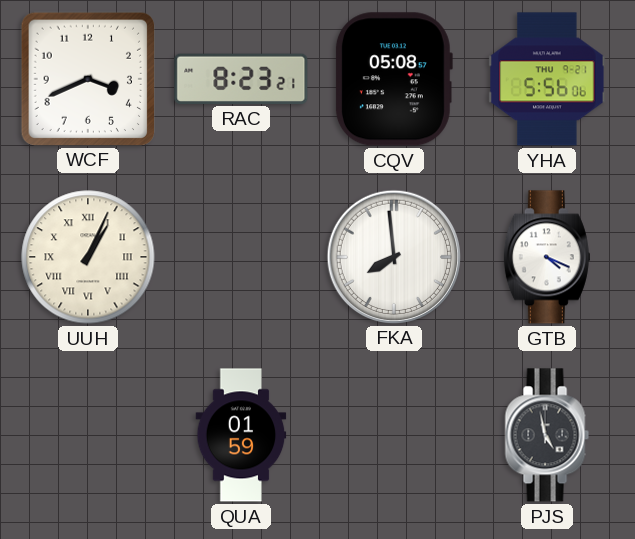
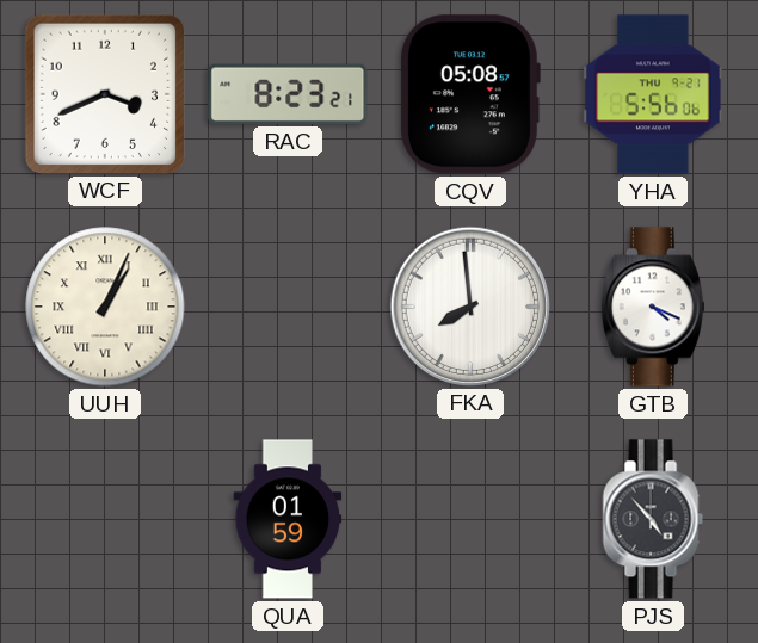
PJS: 4:58 -> 4:53 (653, 519)
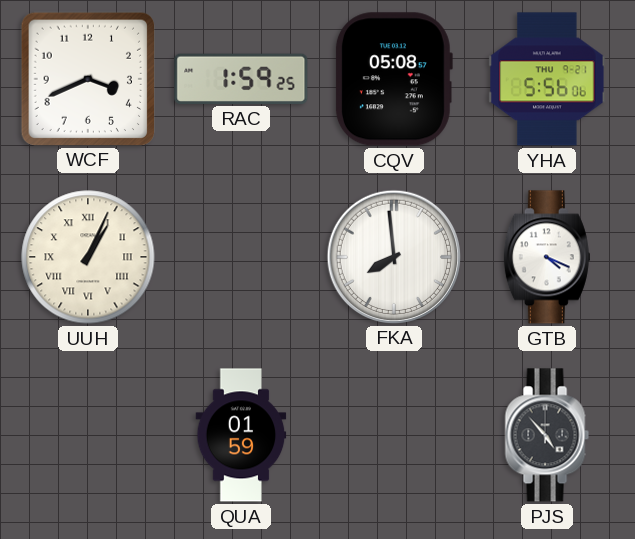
RAC: 8:23 -> 1:59 (241, 79)
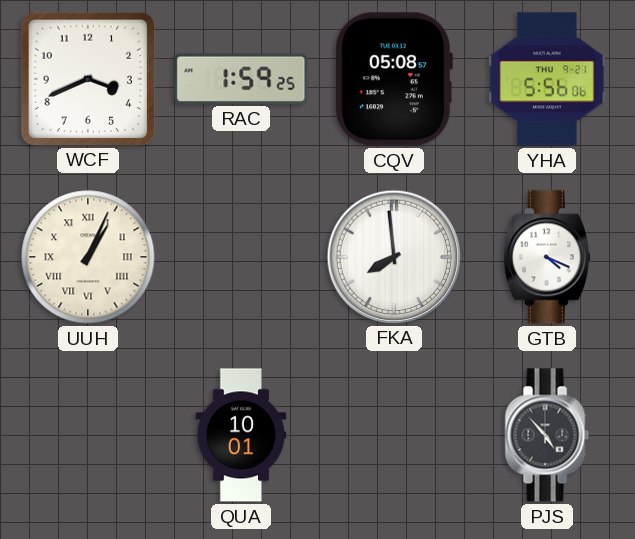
QUA: 01:59 -> 10:01 (241, 435)
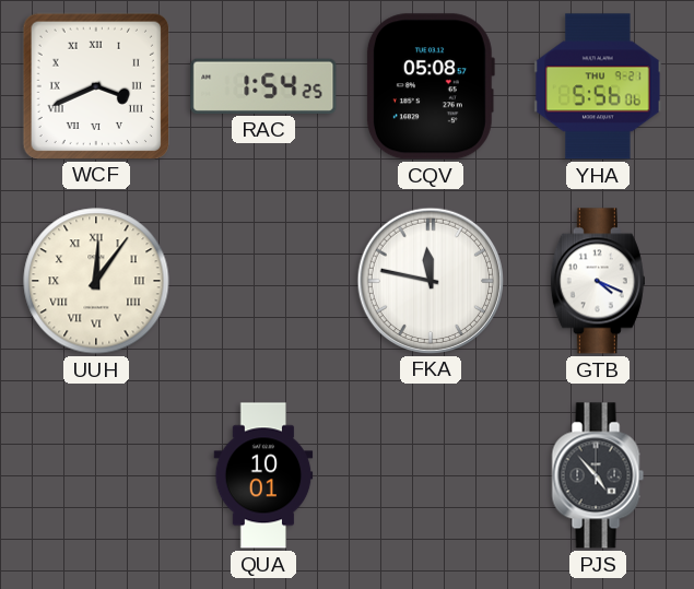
WCF numerals: Arabic -> Roman (95, 85)
RAC: 1:59 -> 1:54 (263, 86)
UUH: 1:04 -> 12:06 (96, 281)
FKA: 7:59 -> 11:47 (430, 280)
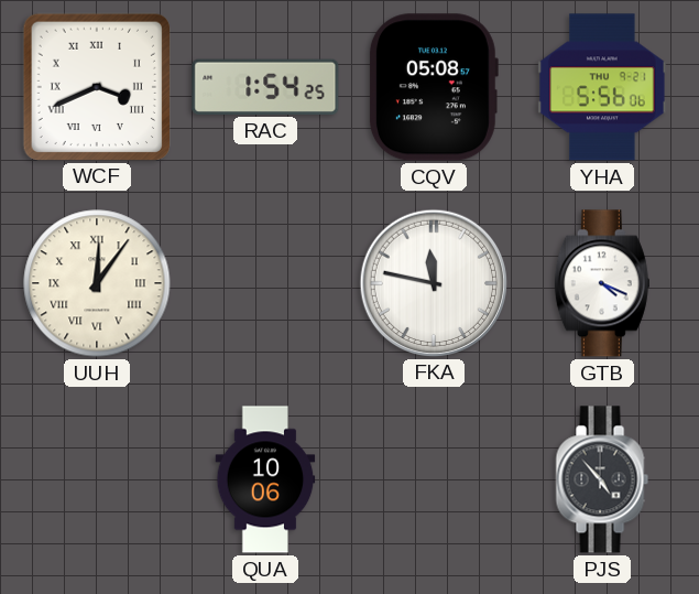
QUA: 10:01 -> 10:06 (265, 479)
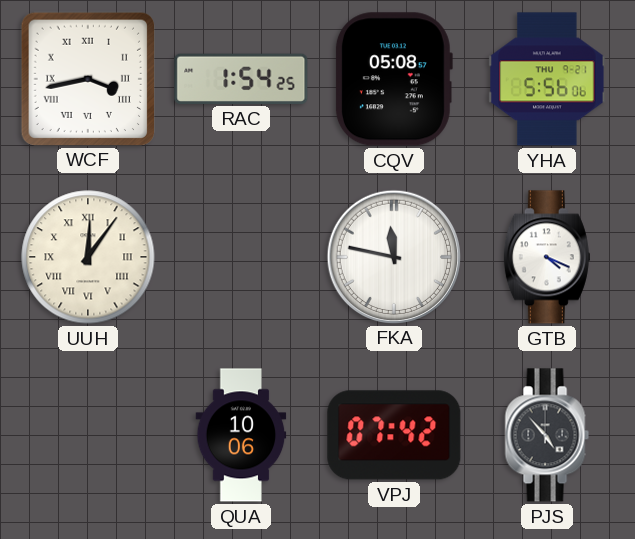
WCF: 3:41 -> 3:43 (87, 78)
VPJ: none -> 07:42 (394, 435)
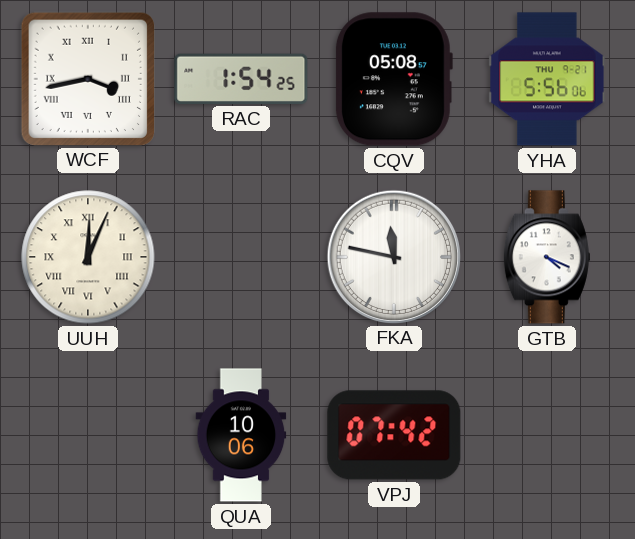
UUH: 12:06 -> 12:04 (88, 257)
PJS: 4:53 -> none (547, 435)
